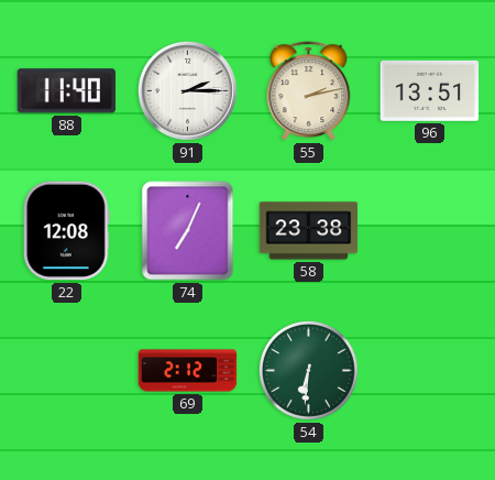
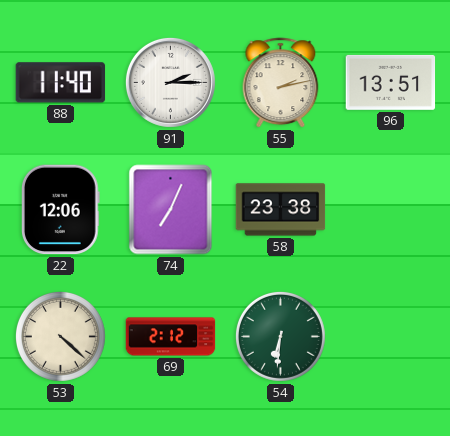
22: 12:08 -> 12:06 (60, 210)
53: none -> 4:22 (60, 336)
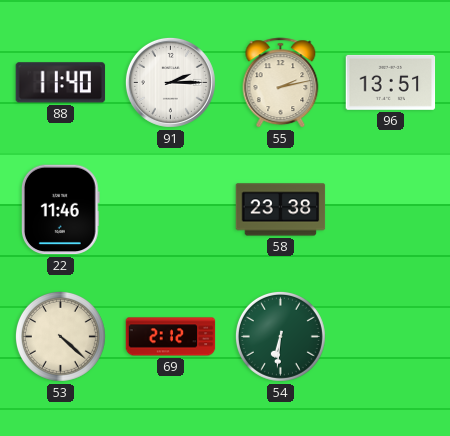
22: 12:06 -> 11:46 (60, 210)
74: 7:04 -> none (171, 210)
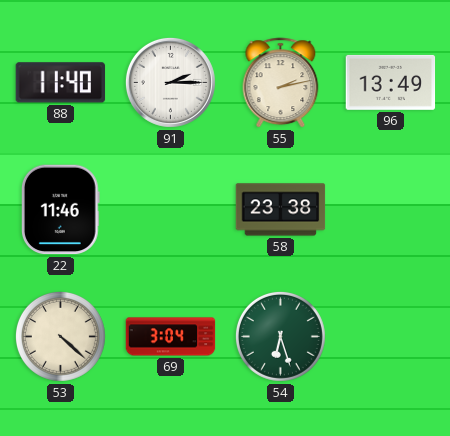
96: 13:51 -> 13:49 (391, 82)
69: 2:12 -> 3:04 (171, 337)
54: 6:31 -> 6:27 (280, 336)
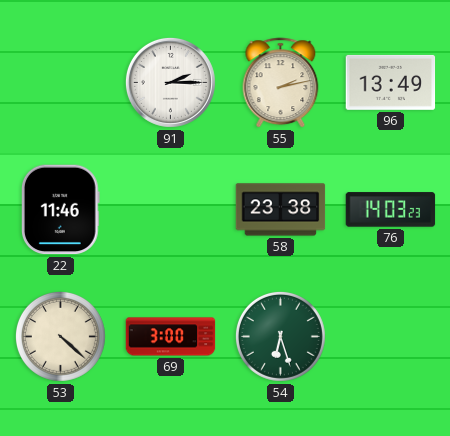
88: 11:40 -> none (61, 83)
76: none -> 14:03 (391, 210)
69: 3:04 -> 3:00 (171, 337)
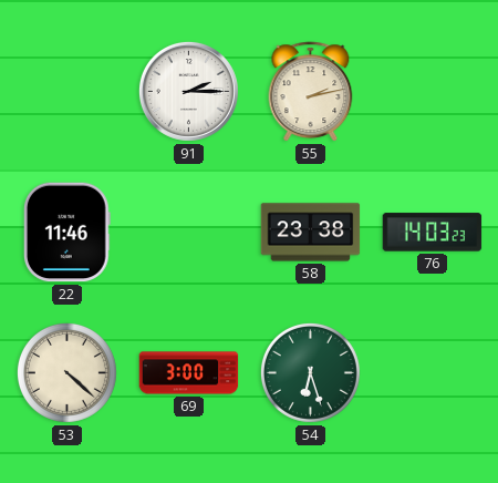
96: 13:49 -> none (391, 82)
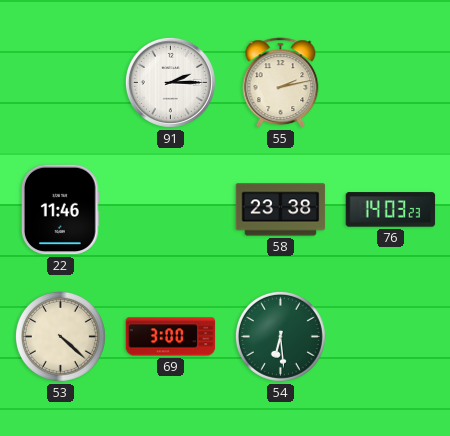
54: 6:27 -> 6:29 (280, 336)
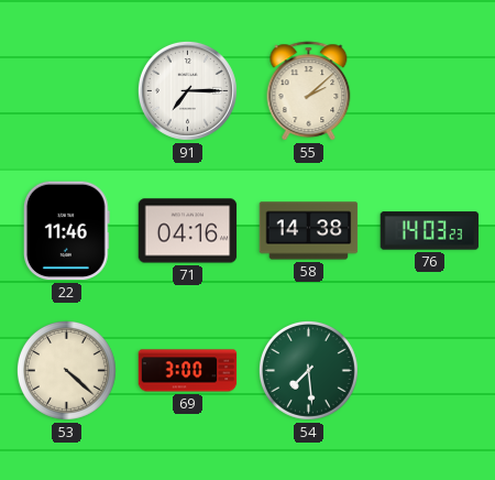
91: 2:15 -> 7:15 (187, 90)
55: 2:13 -> 2:08 (309, 91)
71: none -> 04:16 (188, 231)
58: 23:38 -> 14:38 (309, 231)
54: 6:29 -> 7:29 (308, 370)
